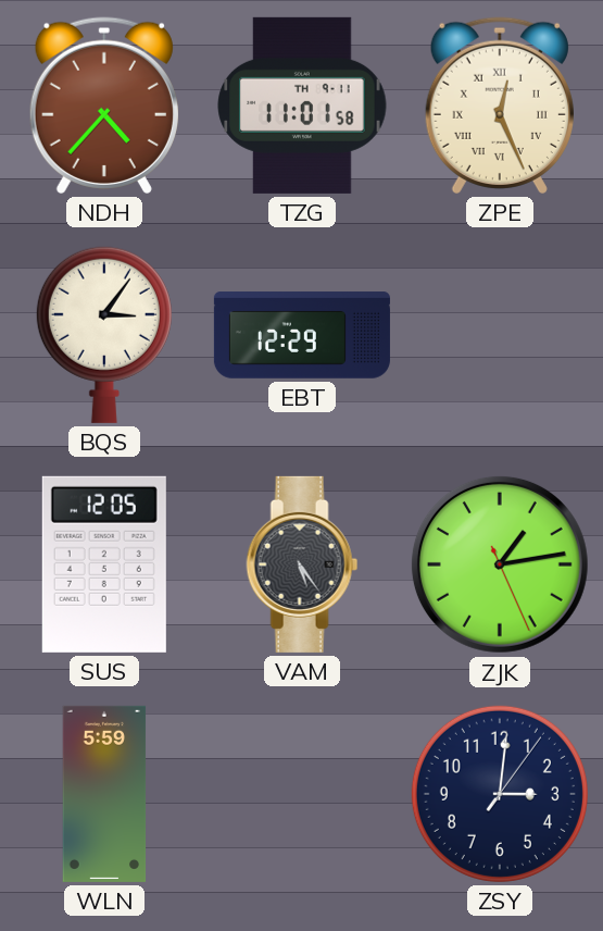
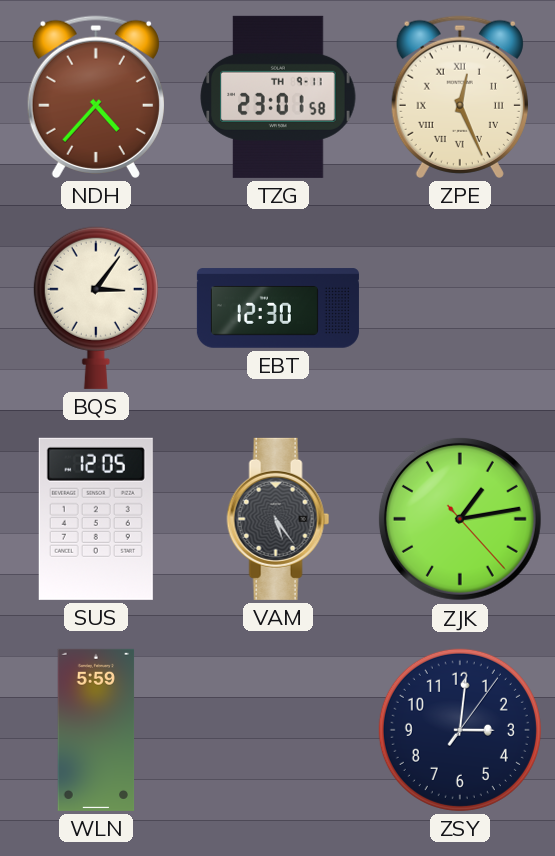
TZG: 11:01 -> 23:01 (278, 97)
EBT: 12:29 -> 12:30 (278, 308)
ZJK: 1:13:26 -> 1:13:23 (460, 519)
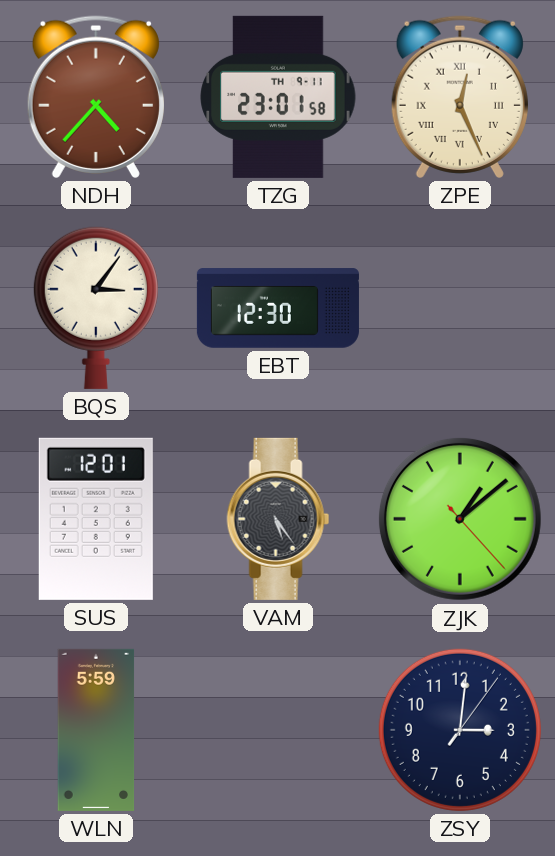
SUS: 12:05 -> 12:01 (96, 519)
ZJK: 1:13 -> 1:08 (460, 519)
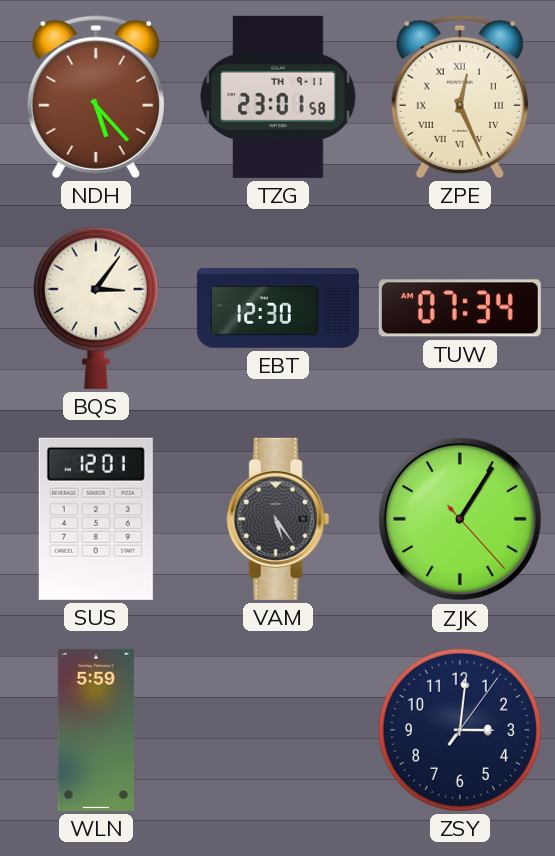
NDH: 4:37 -> 5:23 (96, 97)
TUW: none -> 07:34 (460, 308)
ZJK: 1:08 -> 1:05 (460, 519)
